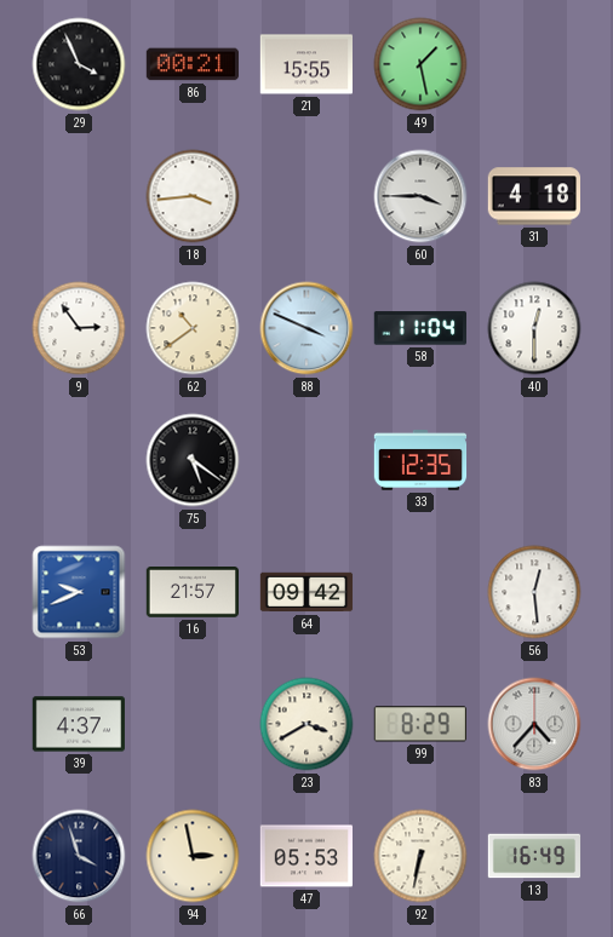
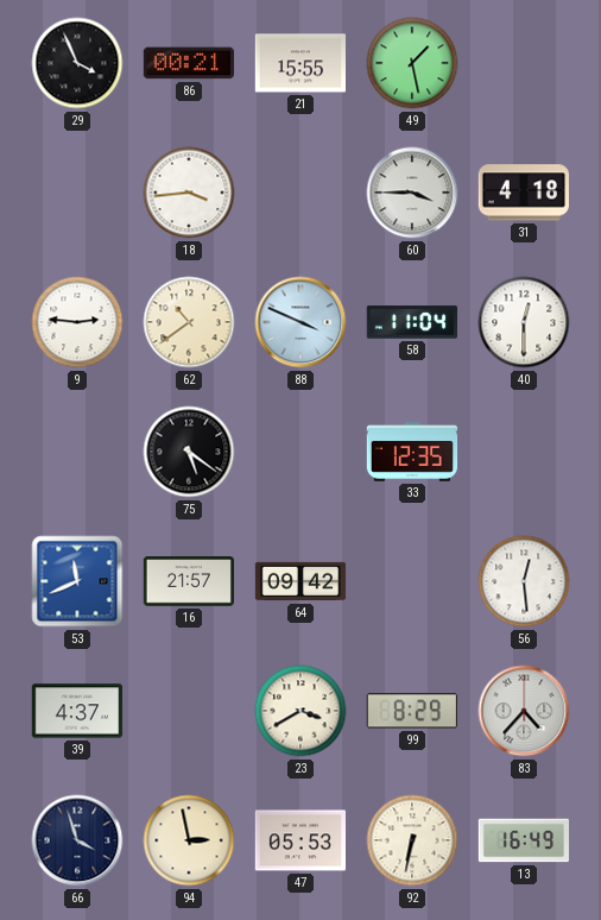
9: 2:54 -> 2:46 (77, 322)
53: 9:41 -> 11:41 (77, 581)
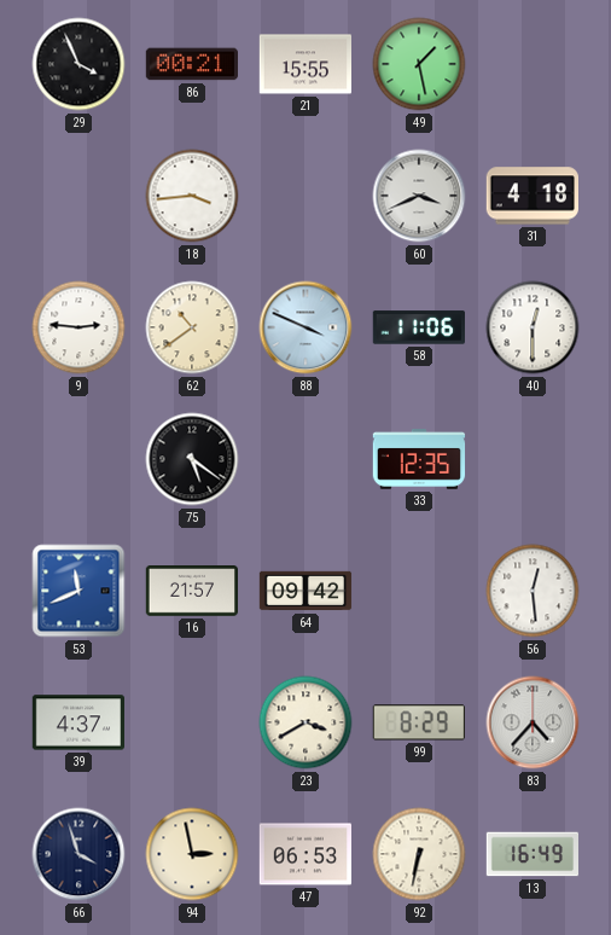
60: 3:45 -> 3:41 (419, 196)
58: 11:04 -> 11:06 (418, 327)
47: 05:53 -> 06:53 (304, 854)
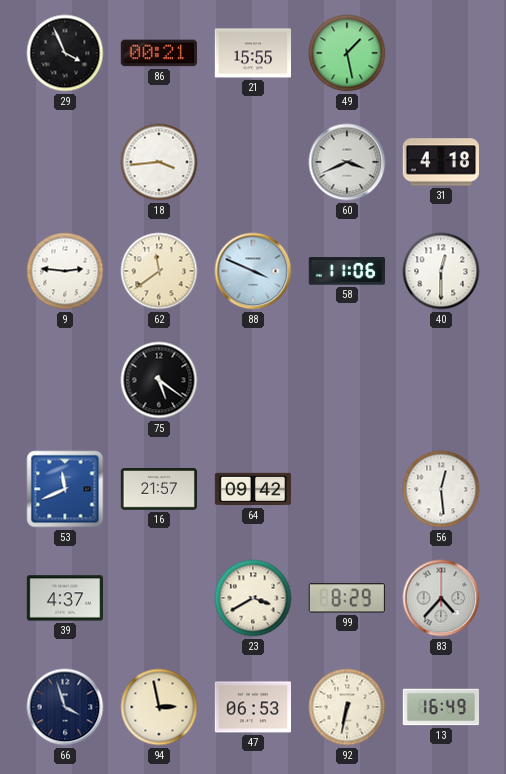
62: 10:39 -> 11:39 (159, 271)
33: 12:35 -> none (419, 460)
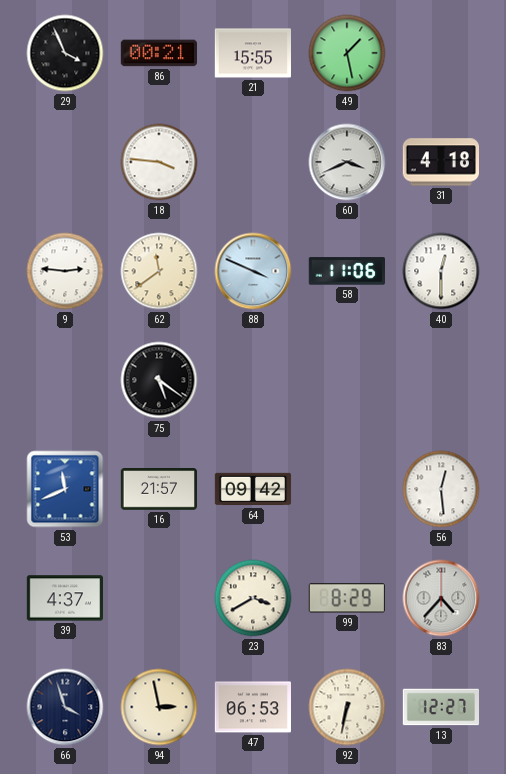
18: 3:44 -> 3:46 (159, 162)
13: 16:49 -> 12:27 (441, 707)
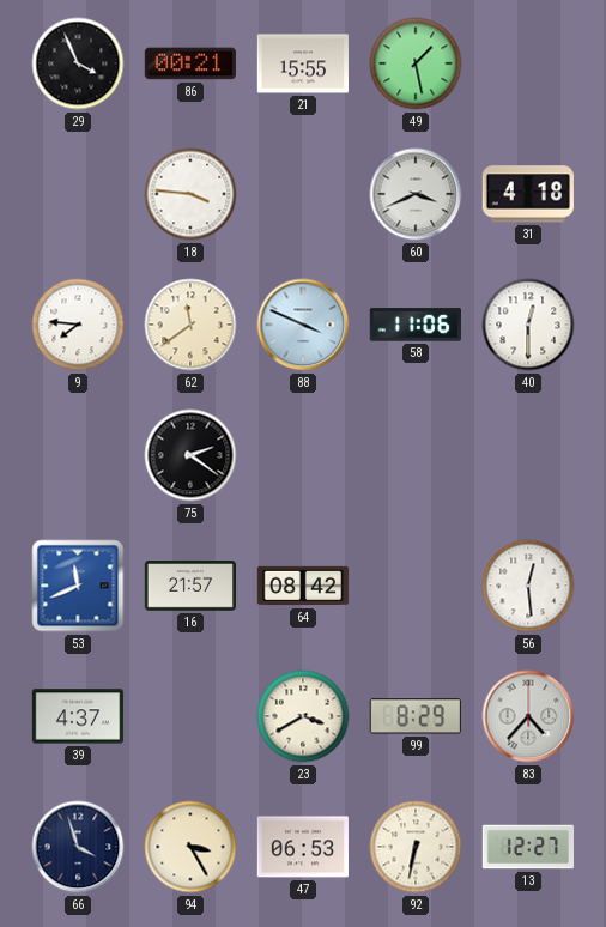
9: 2:46 -> 7:46 (78, 325)
75: 5:21 -> 2:21 (190, 455)
64: 09:42 -> 08:42 (303, 586)
94: 2:58 -> 3:25 (190, 847)
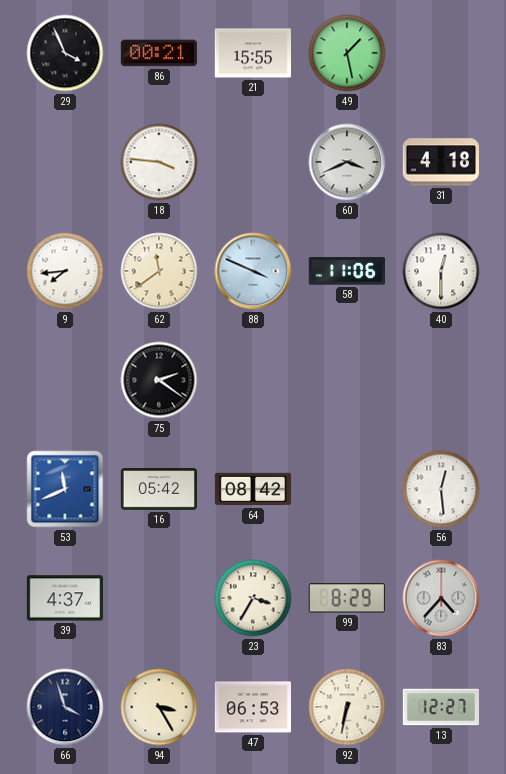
9: 7:46 -> 7:44 (65, 271)
16: 21:57 -> 05:42 (158, 489)
23: 3:40 -> 3:35 (253, 598)
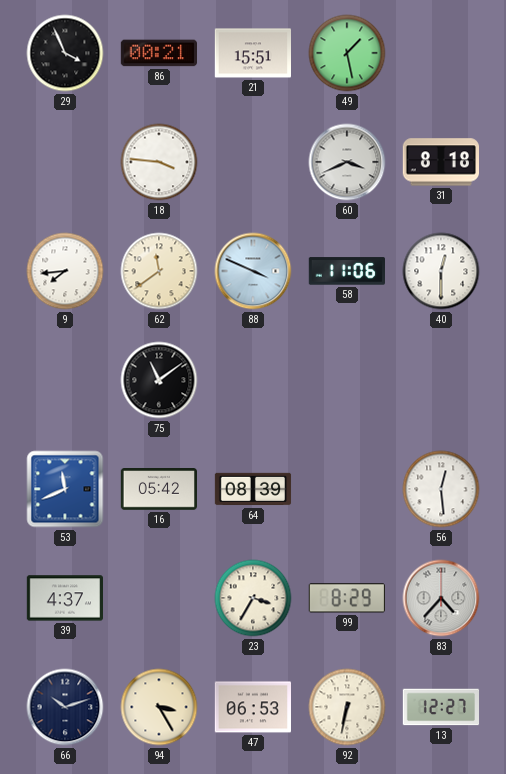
21: 15:55 -> 15:51 (252, 53)
31: 4:18 -> 8:18 (440, 162)
75: 2:21 -> 11:09 (159, 380)
64: 08:42 -> 08:39 (253, 489)
66: 3:57 -> 10:12 (65, 707)
